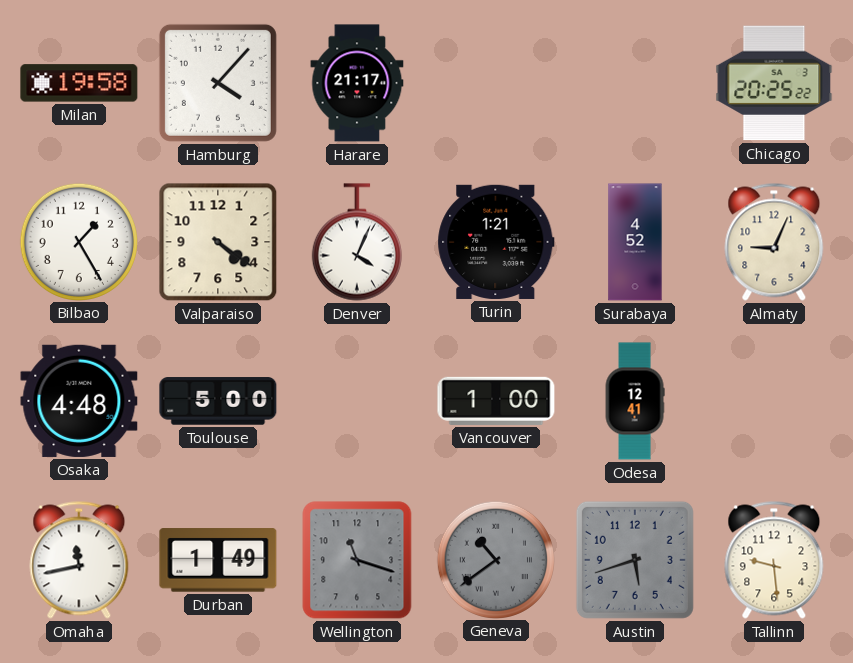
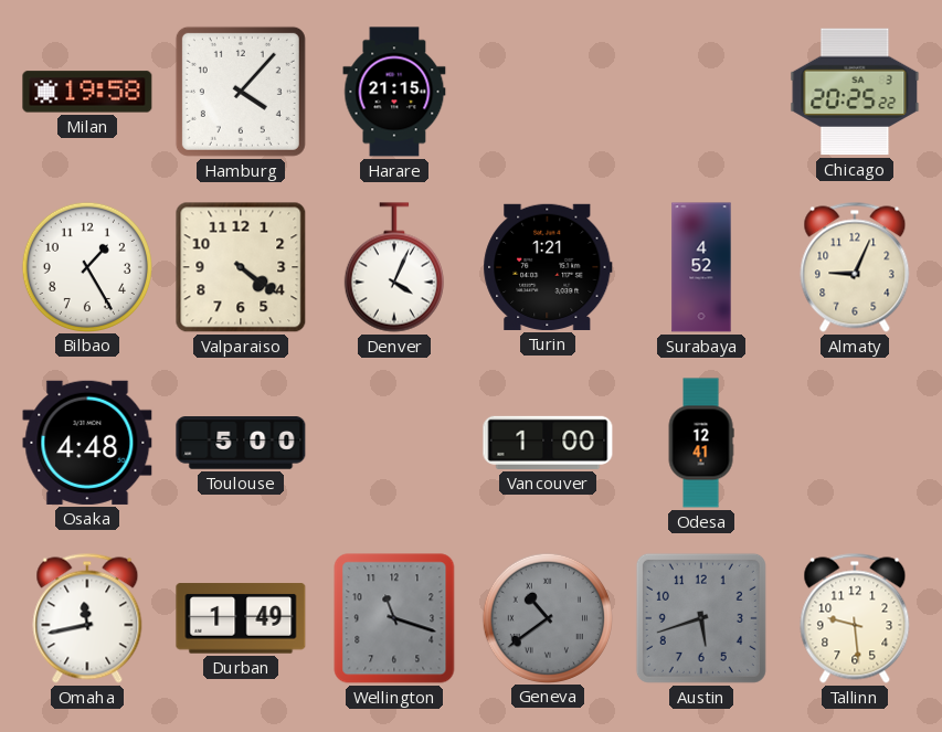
Harare: 21:17 -> 21:15 (394, 92)
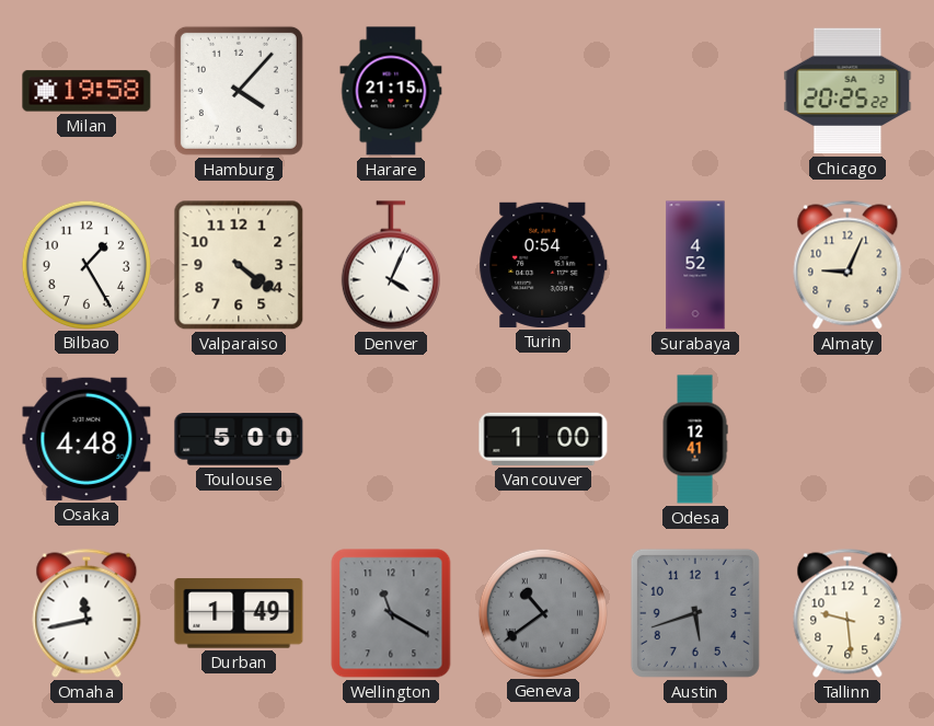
Turin: 1:21 -> 0:54 (543, 265)
Wellington: 11:18 -> 11:20 (391, 613)
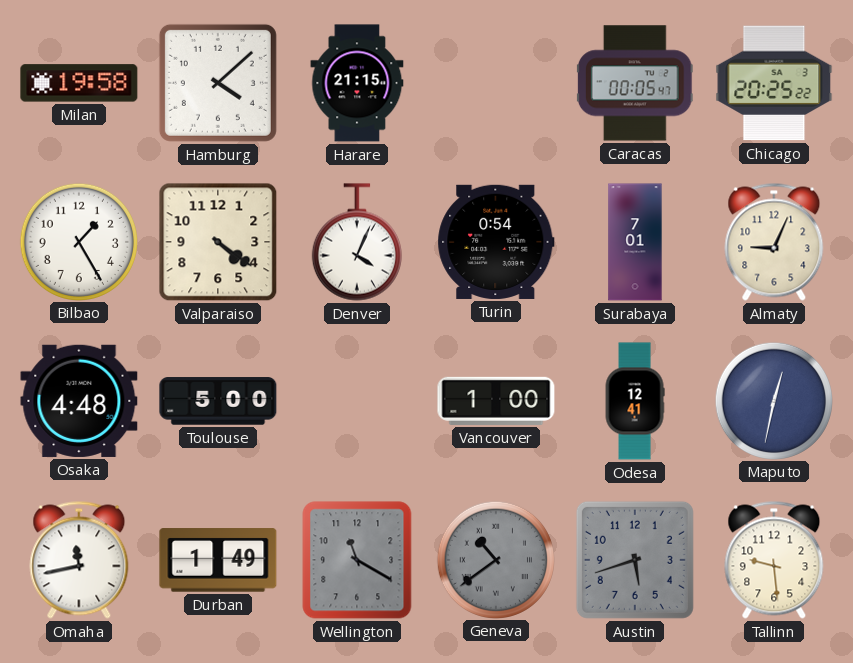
Hamburg: 4:07 -> 4:08 (218, 83)
Caracas: none -> 00:05 (635, 83)
Surabaya: 4:52 -> 7:01 (635, 242)
Maputo: none -> 12:32 (773, 400)
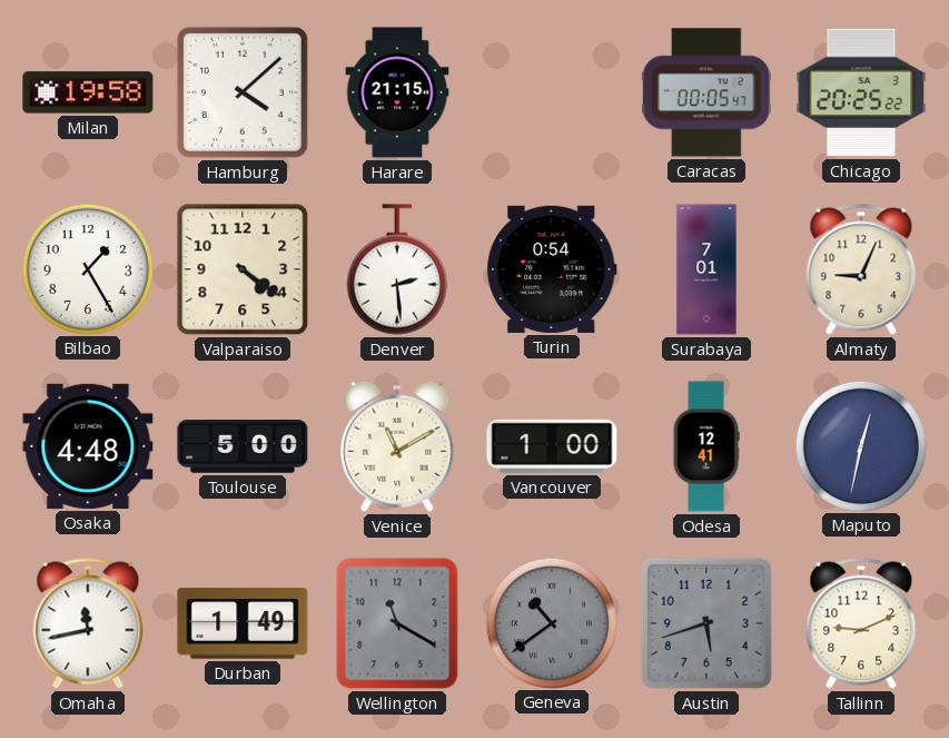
Denver: 4:04 -> 2:29 (397, 269)
Venice: none -> 11:10 (397, 446)
Tallinn: 9:29 -> 9:11 (861, 623)
